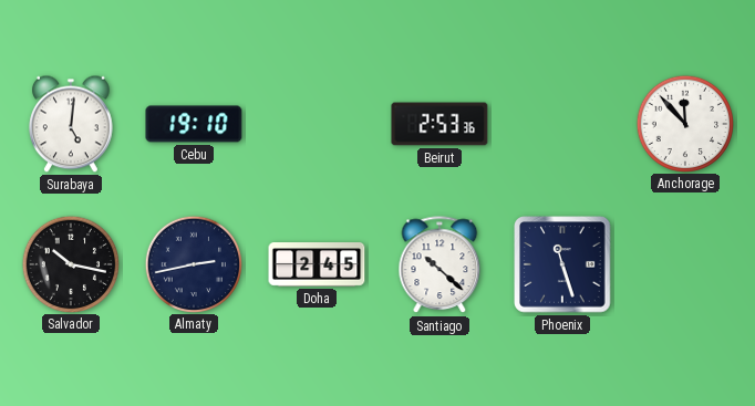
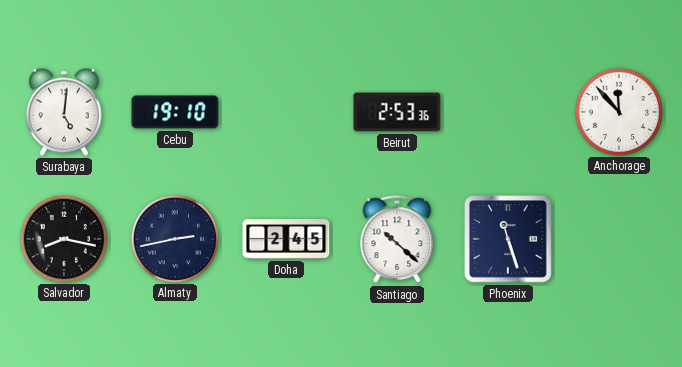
Salvador: 10:17 -> 8:17 (63, 238)
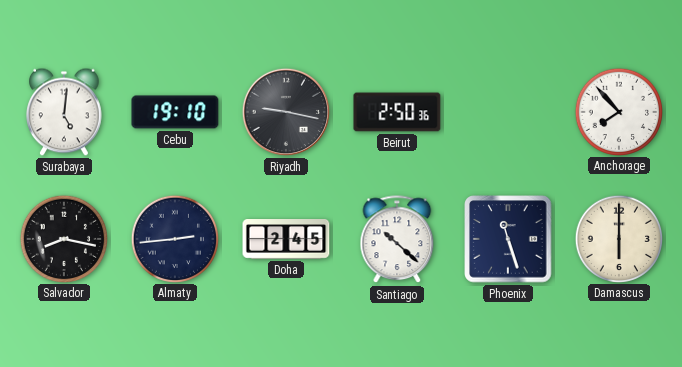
Riyadh: none -> 9:17 (286, 112)
Beirut: 2:53 -> 2:50 (397, 112)
Anchorage: 11:53 -> 7:53 (618, 111)
Almaty: 2:43 -> 2:44 (174, 238)
Damascus: none -> 6:00 (618, 238)
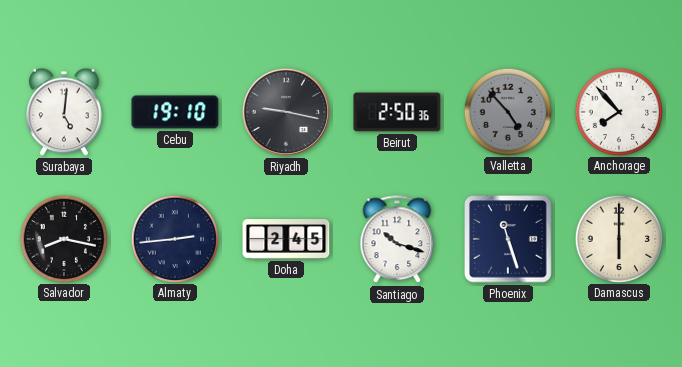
Valletta: none -> 4:53 (507, 111)
Santiago: 10:22 -> 10:18 (397, 240)
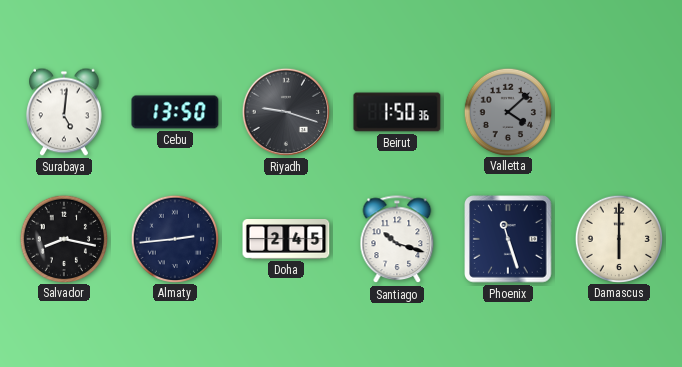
Cebu: 19:10 -> 13:50 (175, 112)
Riyadh: 9:17 -> 9:18 (286, 112)
Beirut: 2:50 -> 1:50 (397, 112)
Valletta: 4:53 -> 4:08 (507, 111)
Anchorage: 7:53 -> none (618, 111)
